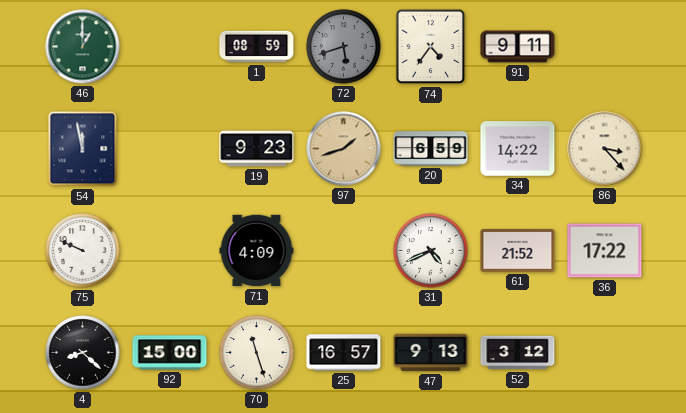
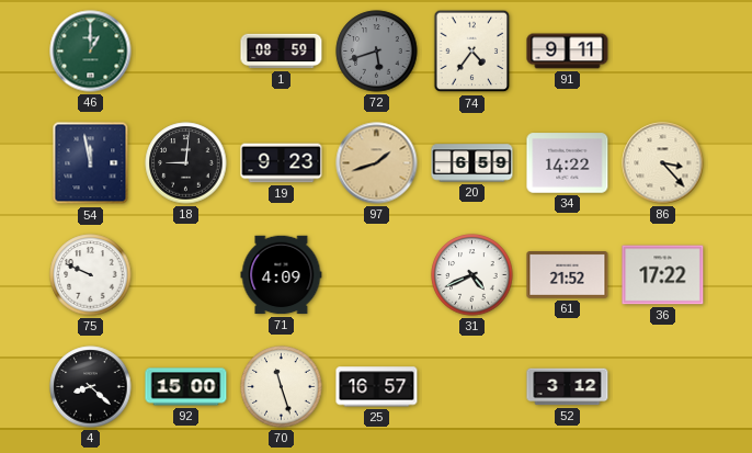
18: none -> 9:01 (186, 163)
47: 9:13 -> none (431, 353)
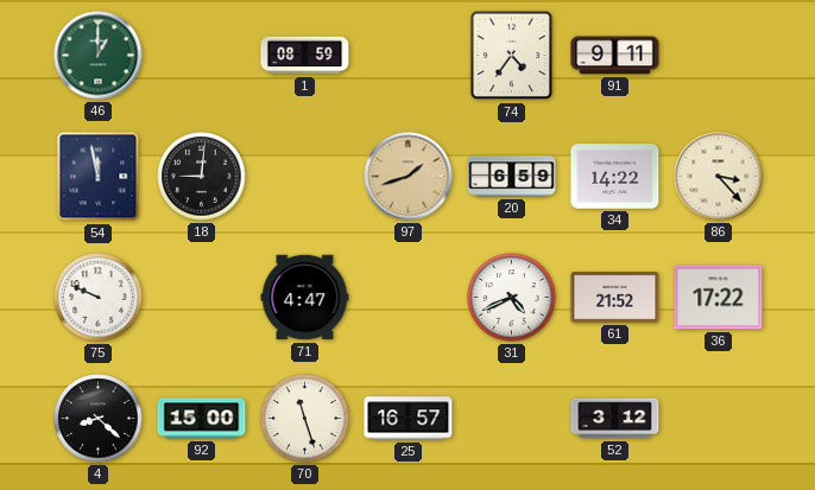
72: 5:42 -> none (377, 52)
19: 9:23 -> none (282, 163)
71: 4:09 -> 4:47 (305, 298)
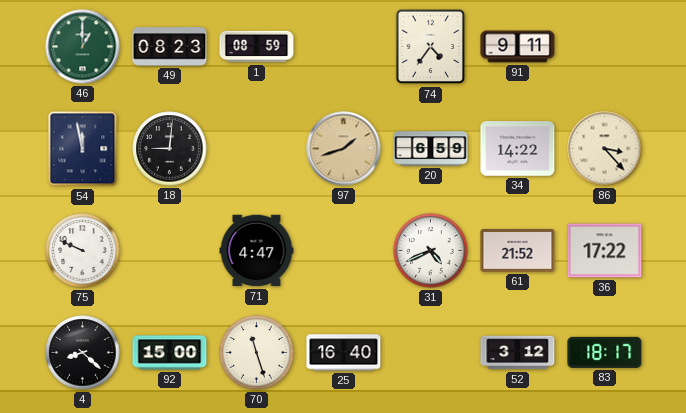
49: none -> 08:23 (170, 47)
25: 16:57 -> 16:40 (344, 353)
83: none -> 18:17 (605, 352)
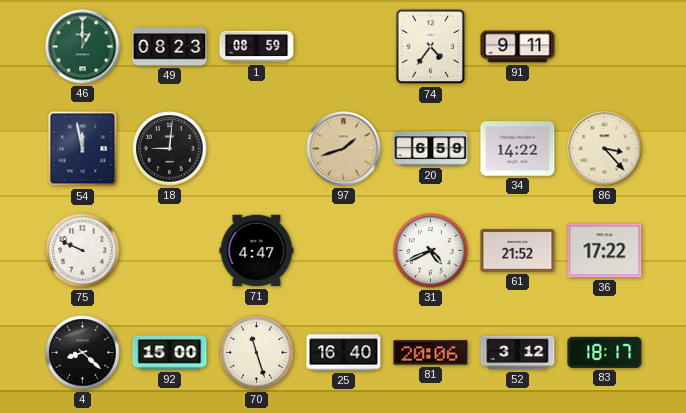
81: none -> 20:06 (431, 353)
